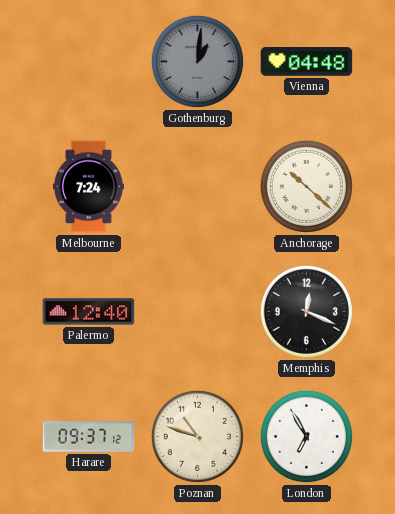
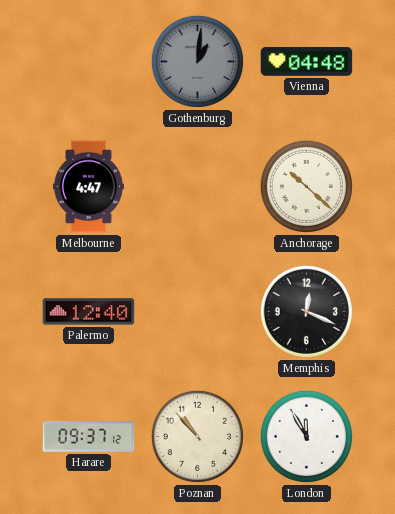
Melbourne: 7:24 -> 4:47 (88, 187)
Poznan: 10:48 -> 10:53 (197, 436)
London: 6:55 -> 11:55 (306, 436)
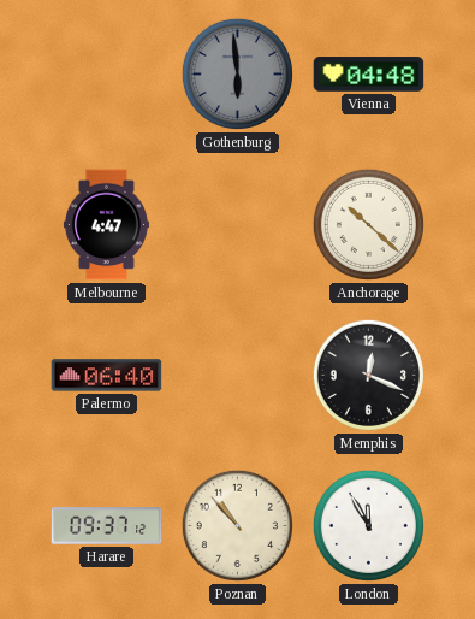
Gothenburg: 1:01 -> 5:59 (237, 73)
Palermo: 12:40 -> 06:40 (107, 376)
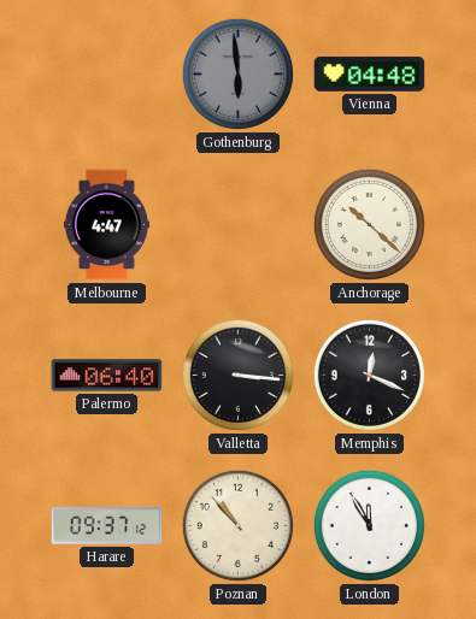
Valletta: none -> 3:16 (237, 375)
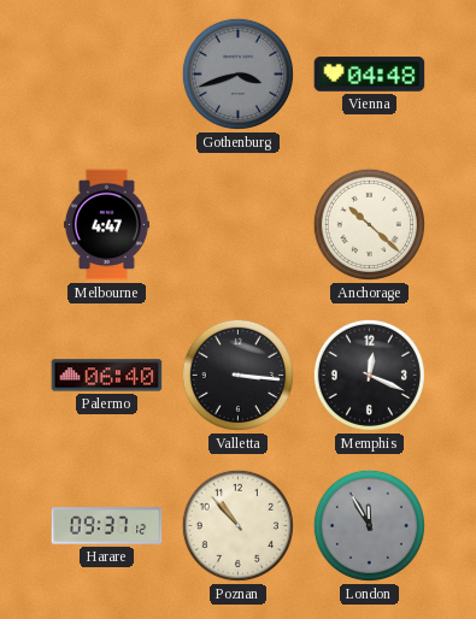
Gothenburg: 5:59 -> 3:42 (237, 73)
London dial: white -> grey (369, 525)
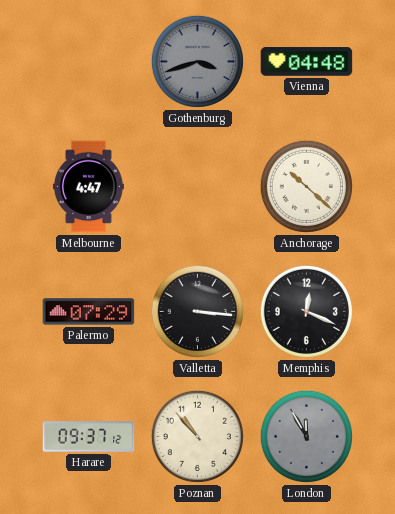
Palermo: 06:40 -> 07:29 (89, 312)
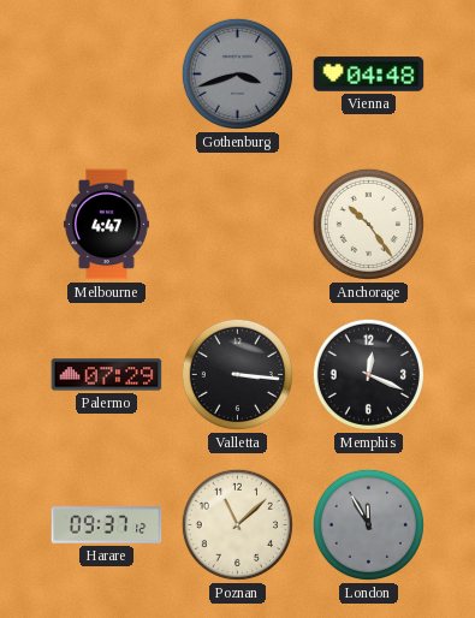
Anchorage: 10:22 -> 10:24 (368, 224)
Poznan: 10:53 -> 11:08 (237, 524)
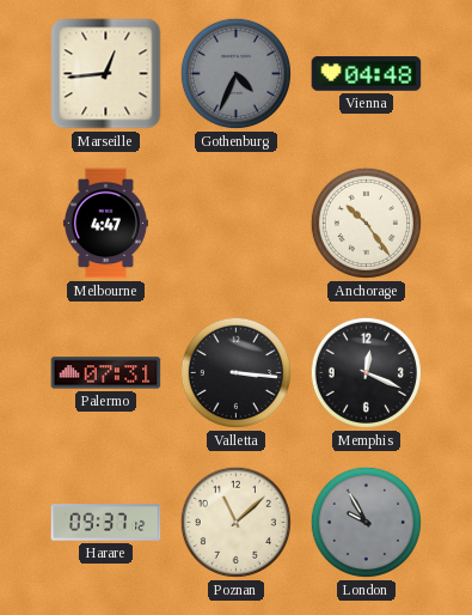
Marseille: none -> 12:44 (106, 74)
Gothenburg: 3:42 -> 4:34 (235, 73)
Palermo: 07:29 -> 07:31 (106, 373)
London: 11:55 -> 9:55 (366, 522)
